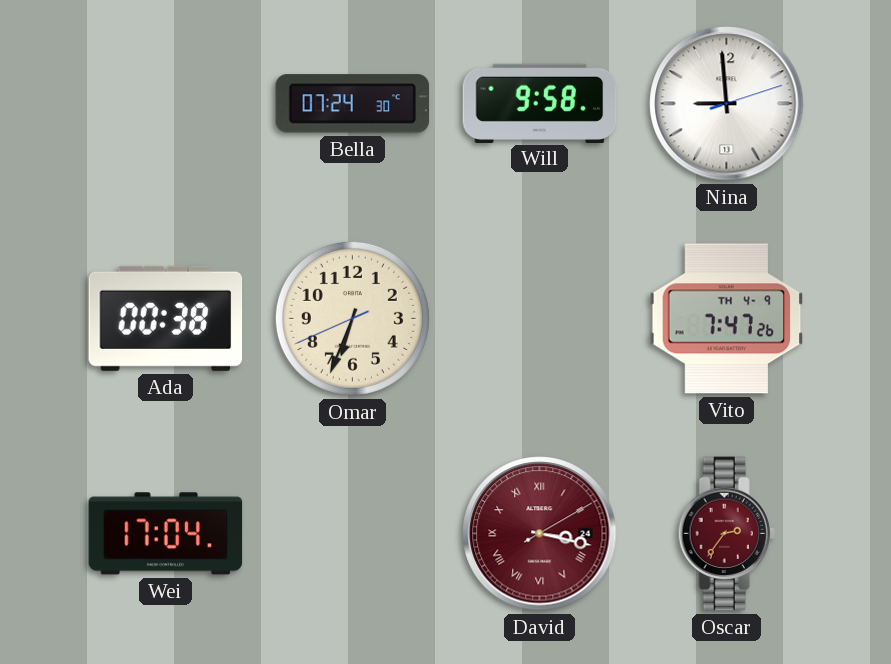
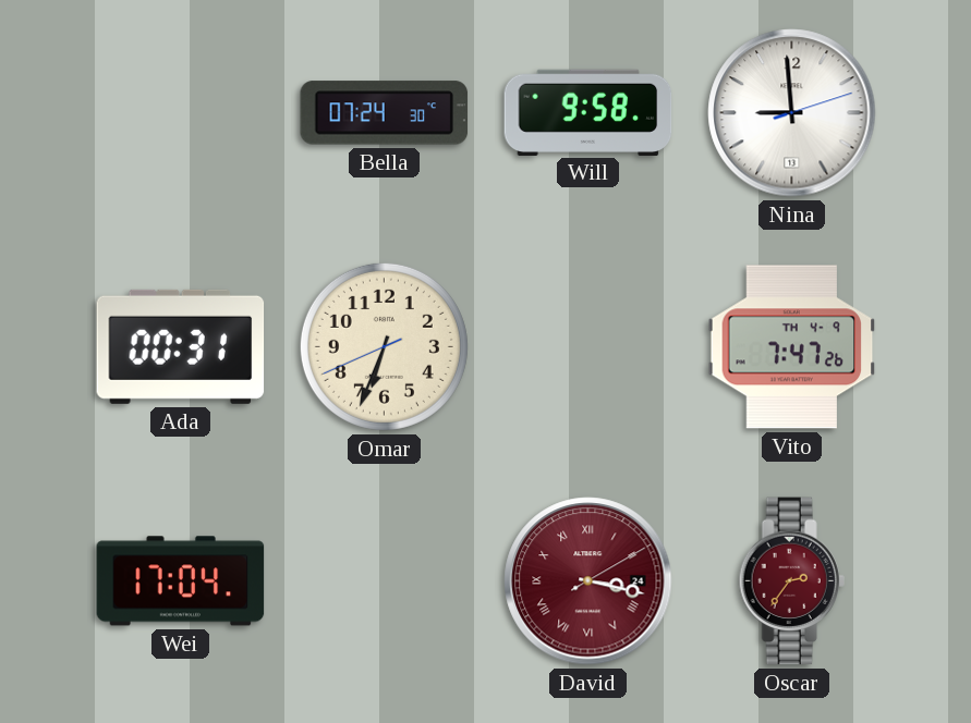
Ada: 00:38 -> 00:31 (181, 346)
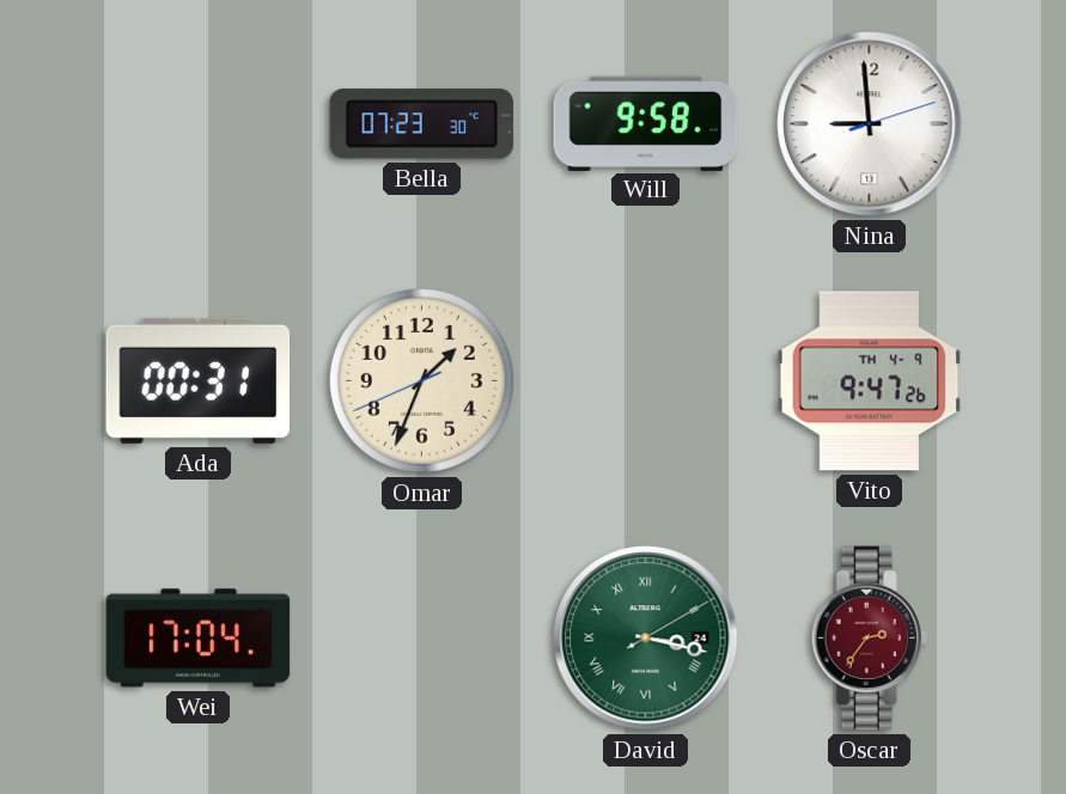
Bella: 07:24 -> 07:23 (422, 124)
Omar: 6:33 -> 1:33 (421, 380)
Vito: 7:47 -> 9:47 (870, 381)
David dial: burgundy -> green (646, 639)
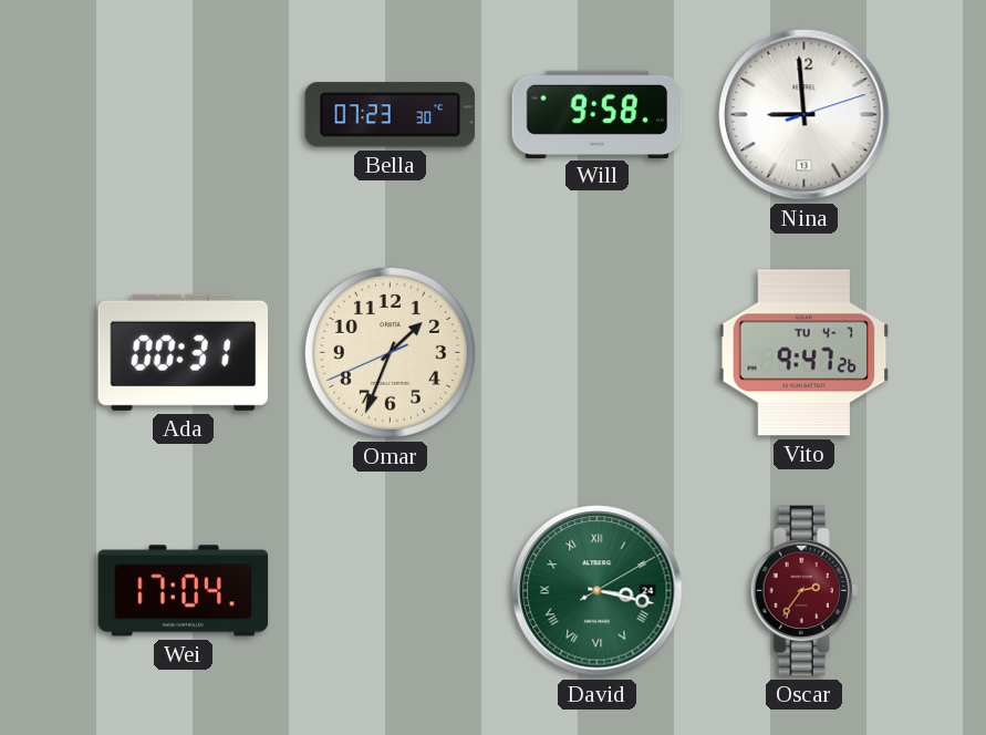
Vito date: TH 4-9 -> TU 4-7 (805, 353)
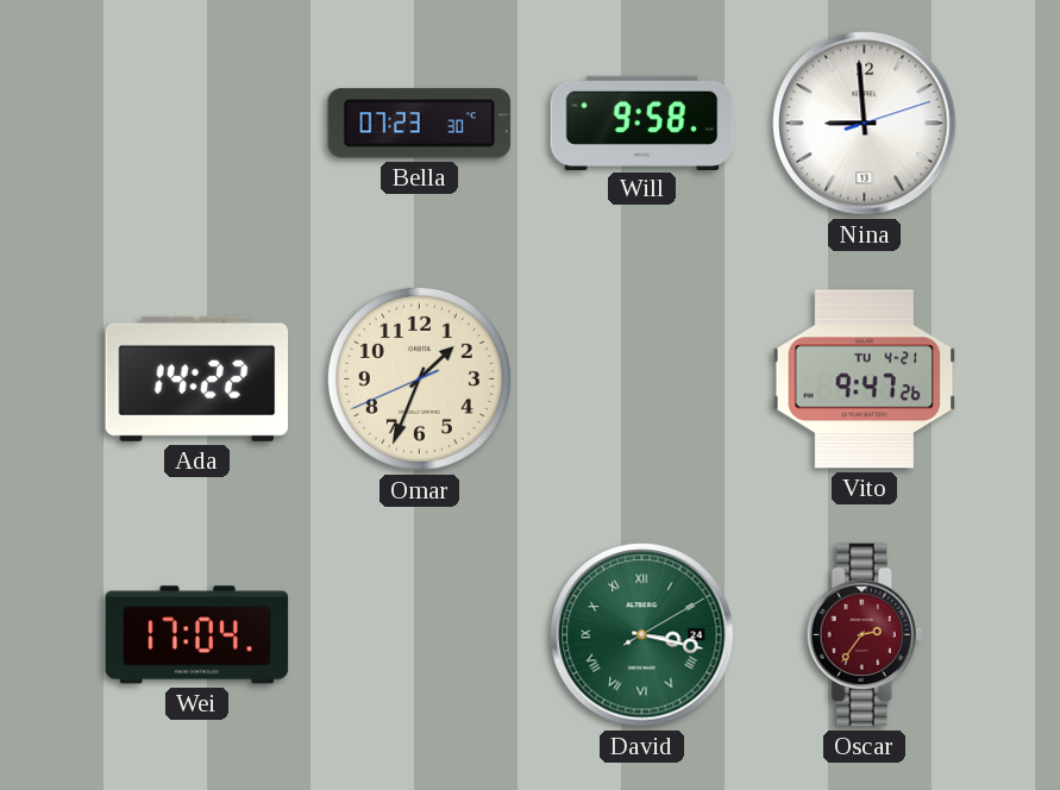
Ada: 00:31 -> 14:22 (197, 378)
Vito date: TU 4-7 -> TU 4-21 (865, 380)
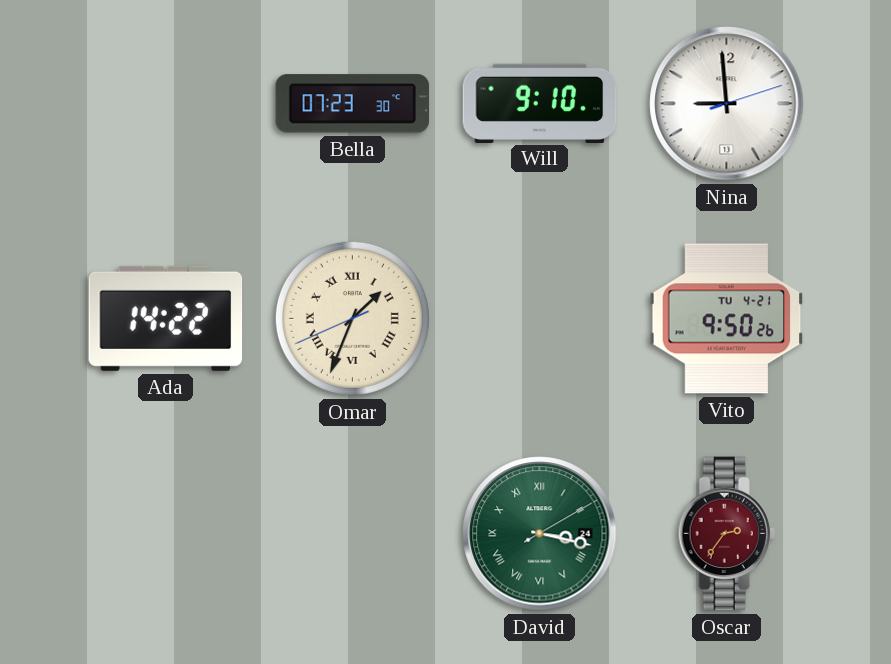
Will: 9:58 -> 9:10 (540, 103)
Omar numerals: Arabic -> Roman (352, 318)
Vito: 9:47 -> 9:50 (727, 319)
Wei: 17:04 -> none (197, 635)
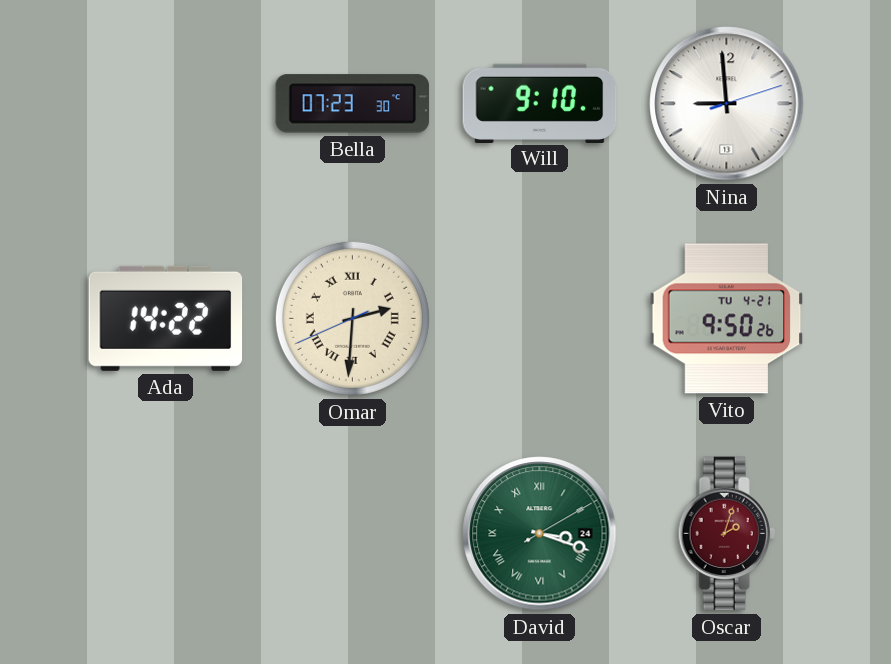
Omar: 1:33 -> 2:30 (352, 318)
David: 3:17 -> 3:18 (540, 534)
Oscar: 2:36 -> 2:03 (726, 534)
